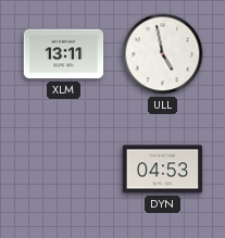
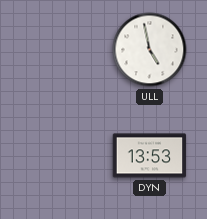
XLM: 13:11 -> none (64, 54)
DYN: 04:53 -> 13:53 (150, 156)
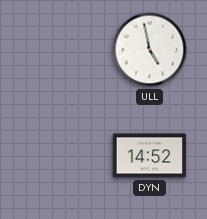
DYN: 13:53 -> 14:52 (150, 156)
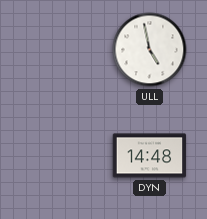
DYN: 14:52 -> 14:48 (150, 156)
